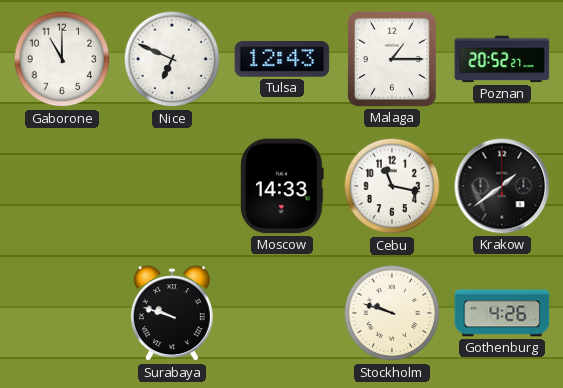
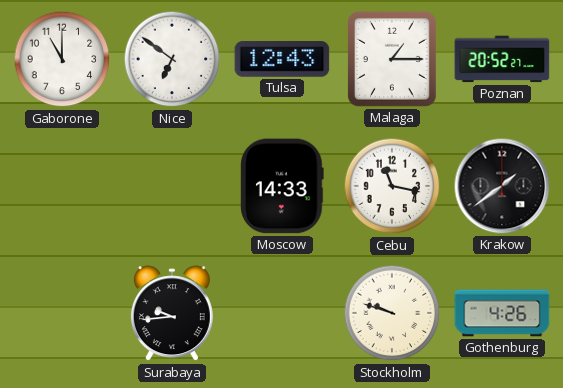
Nice: 6:49 -> 6:51 (172, 59)
Surabaya: 9:48 -> 9:44 (172, 314)
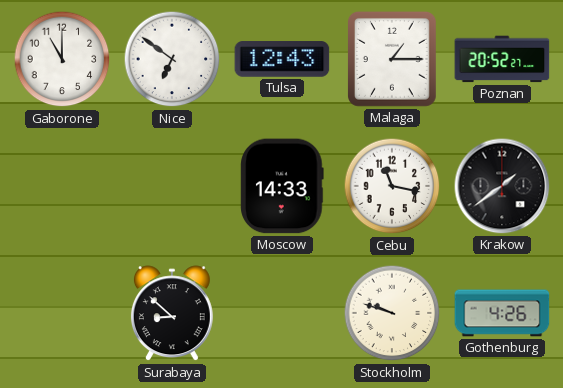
Surabaya: 9:44 -> 8:52 (172, 314)
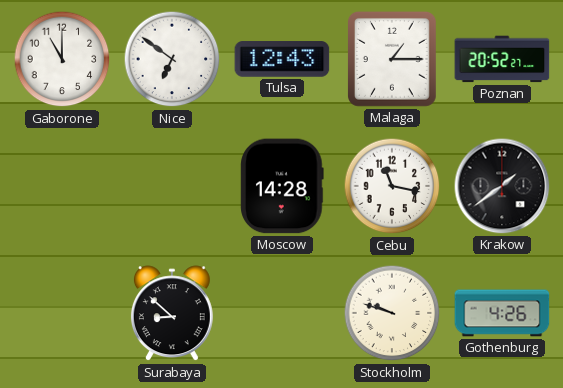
Moscow: 14:33 -> 14:28 (282, 186)
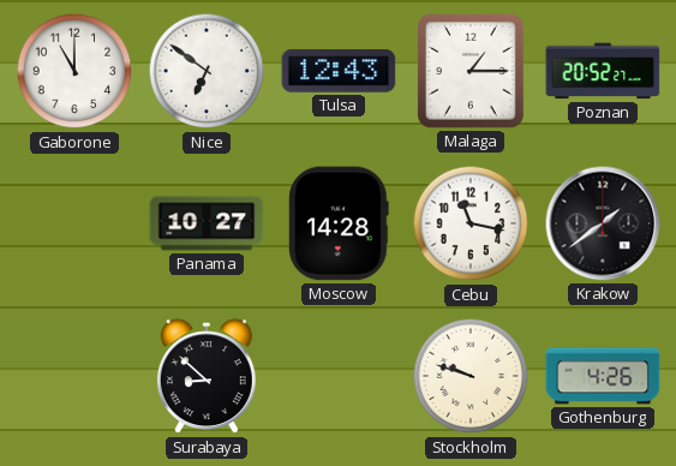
Panama: none -> 10:27 (207, 223)
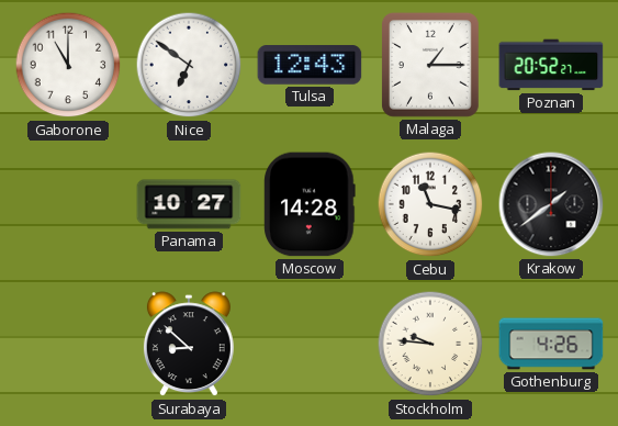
Stockholm: 9:48 -> 9:46 (430, 344)
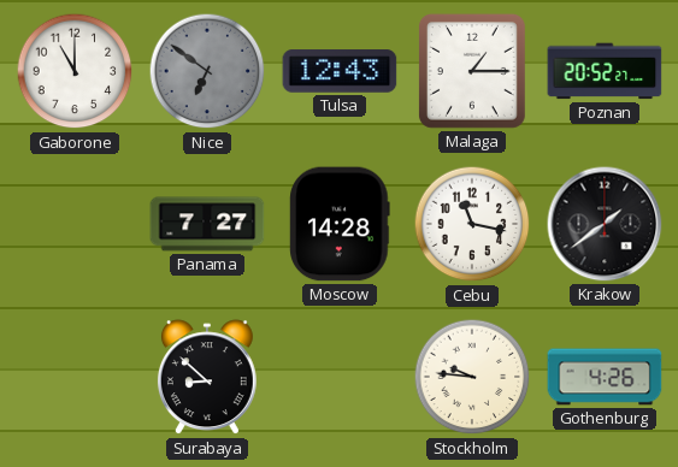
Nice dial: white -> grey (207, 71)
Panama: 10:27 -> 7:27 (207, 224)
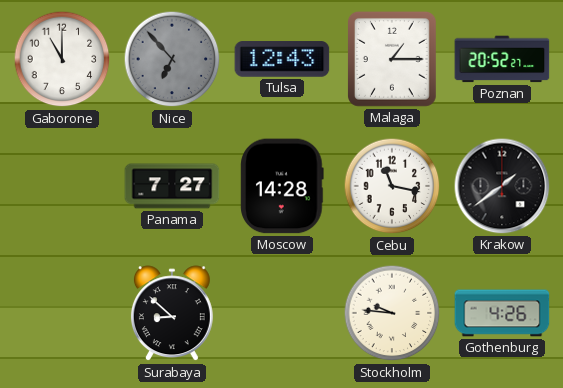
Nice: 6:51 -> 6:53 (172, 59)
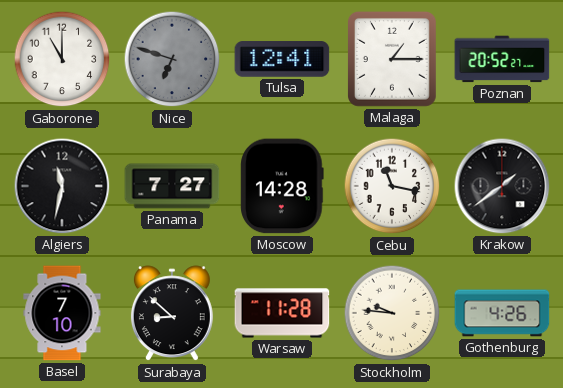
Nice: 6:53 -> 6:48 (172, 59)
Tulsa: 12:43 -> 12:41 (282, 59)
Algiers: none -> 11:32 (62, 186)
Basel: none -> 7:10 (62, 313)
Warsaw: none -> 11:28 (282, 313)
